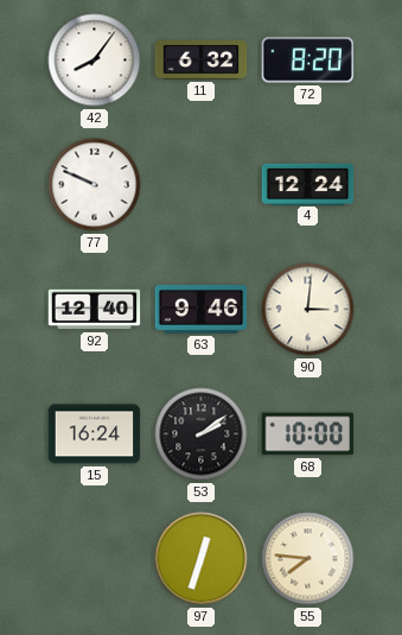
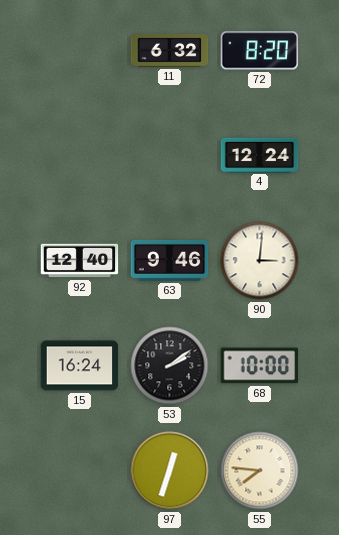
42: 8:06 -> none (95, 61)
77: 9:49 -> none (95, 185)
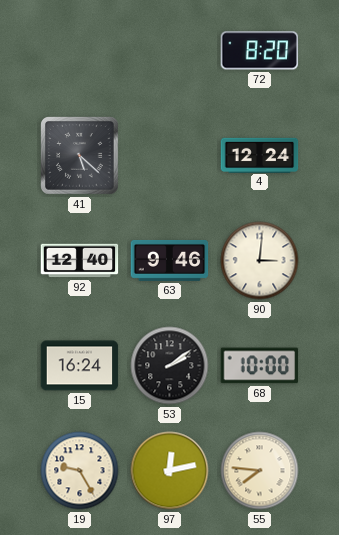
11: 6:32 -> none (170, 51)
41: none -> 5:22 (80, 156)
19: none -> 9:25 (80, 471)
97: 12:33 -> 12:13 (170, 471)
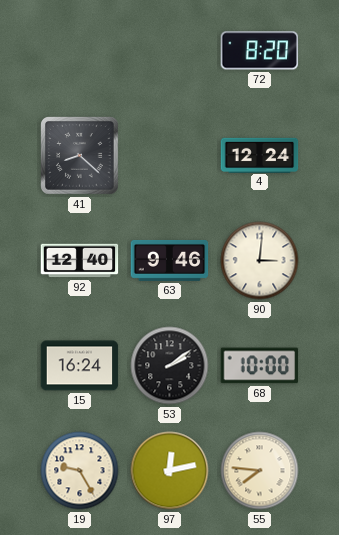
41: 5:22 -> 8:22 (80, 156)
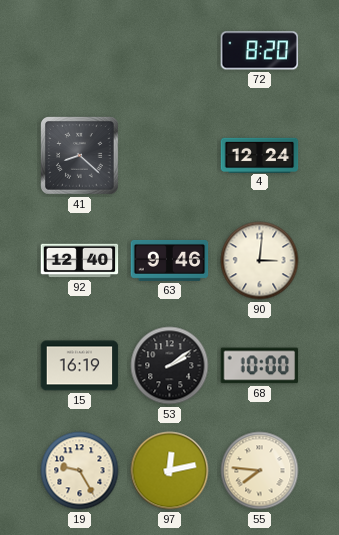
15: 16:24 -> 16:19 (80, 366)
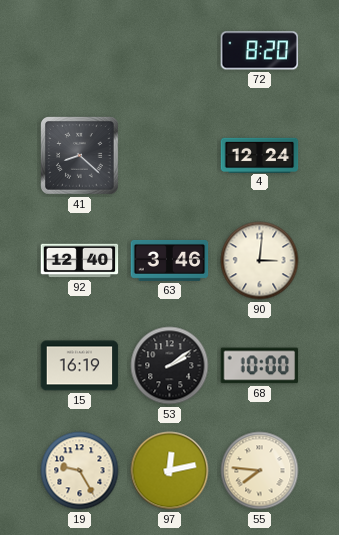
63: 9:46 -> 3:46 (170, 260)
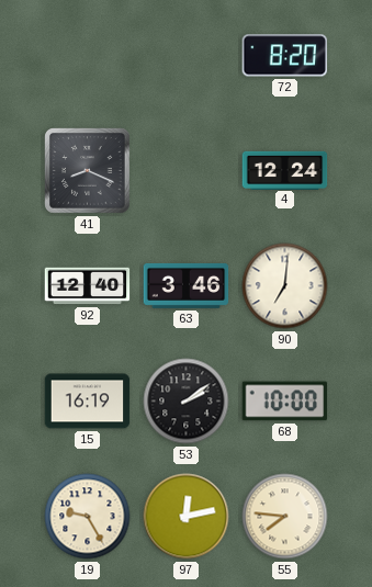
41: 8:22 -> 8:19 (88, 171)
90: 3:01 -> 7:01 (285, 286)
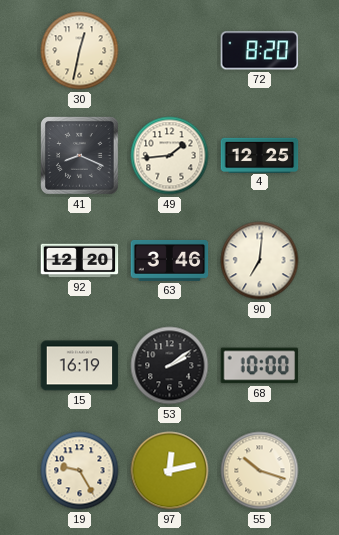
30: none -> 12:32 (80, 51)
49: none -> 1:44 (170, 156)
4: 12:24 -> 12:25 (260, 155)
92: 12:40 -> 12:20 (80, 261)
55: 7:46 -> 10:18 (260, 471)
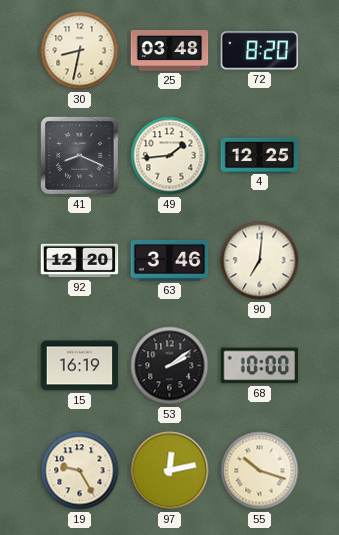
30: 12:32 -> 8:32 (80, 51)
25: none -> 03:48 (170, 50)
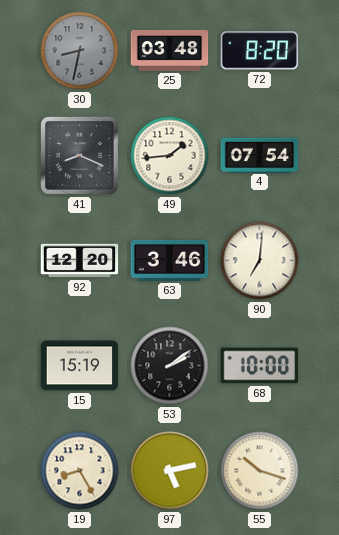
30 dial: cream -> grey (80, 51)
4: 12:25 -> 07:54 (260, 155)
15: 16:19 -> 15:19 (80, 366)
19: 9:25 -> 8:25 (80, 471)
97: 12:13 -> 5:13 (170, 471)
